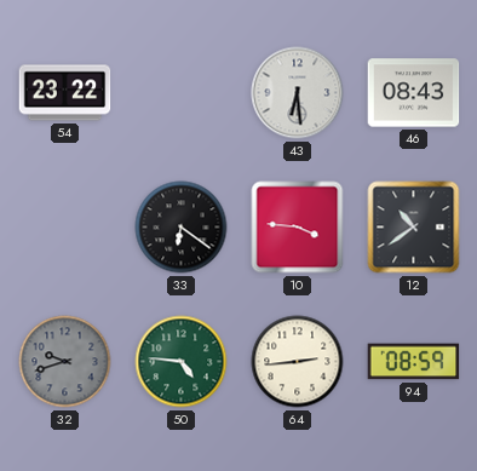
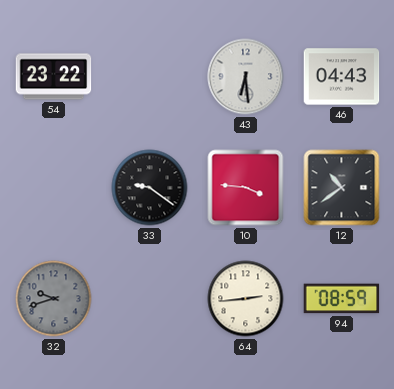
46: 08:43 -> 04:43 (342, 77)
33: 6:21 -> 9:21 (150, 188)
50: 4:46 -> none (182, 362)
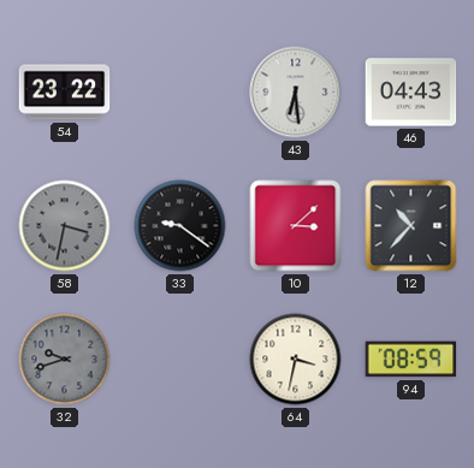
58: none -> 3:32 (65, 226)
10: 3:46 -> 3:08 (296, 226)
12: 10:39 -> 10:37 (411, 226)
64: 2:44 -> 3:32 (296, 360)
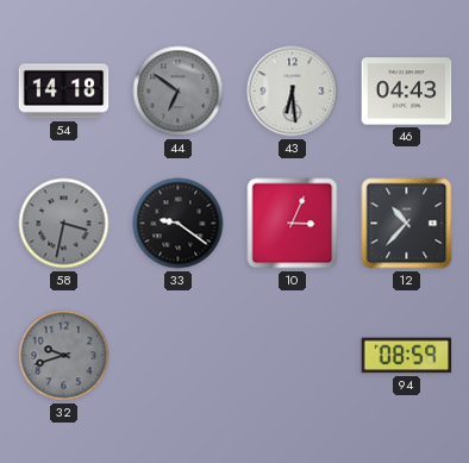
54: 23:22 -> 14:18 (64, 92)
44: none -> 6:51 (179, 92)
10: 3:08 -> 3:04 (293, 224)
64: 3:32 -> none (296, 360)
